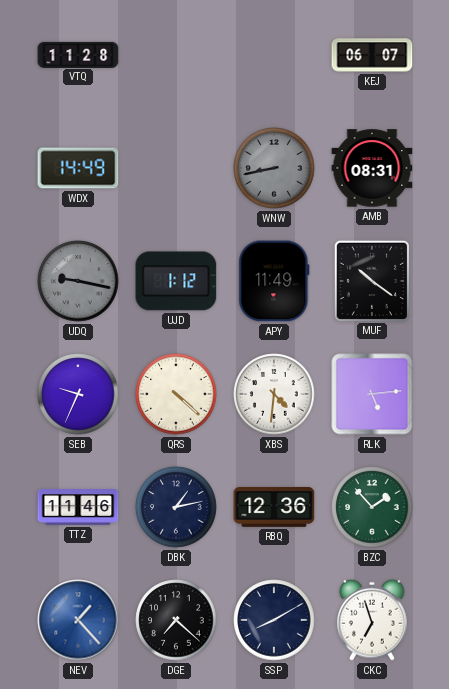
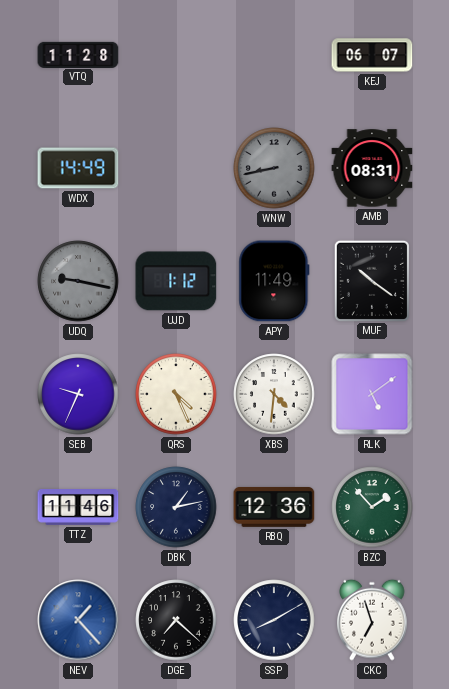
QRS: 4:22 -> 4:26 (176, 394)
RLK: 5:14 -> 5:09 (372, 394)
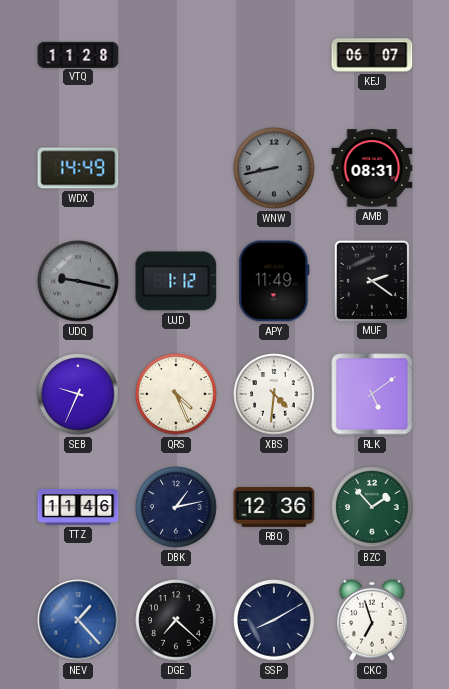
MUF: 10:21 -> 2:21 (372, 280)
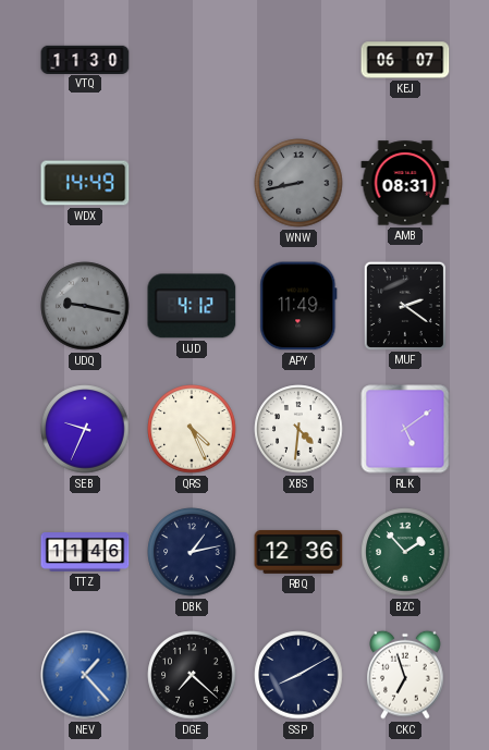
VTQ: 11:28 -> 11:30 (85, 59)
UJD: 1:12 -> 4:12 (192, 306)
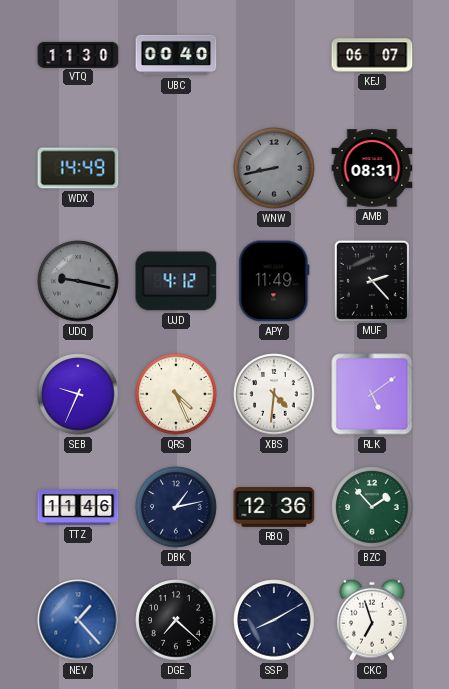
UBC: none -> 00:40 (176, 55)
MUF: 2:21 -> 2:23 (372, 280)
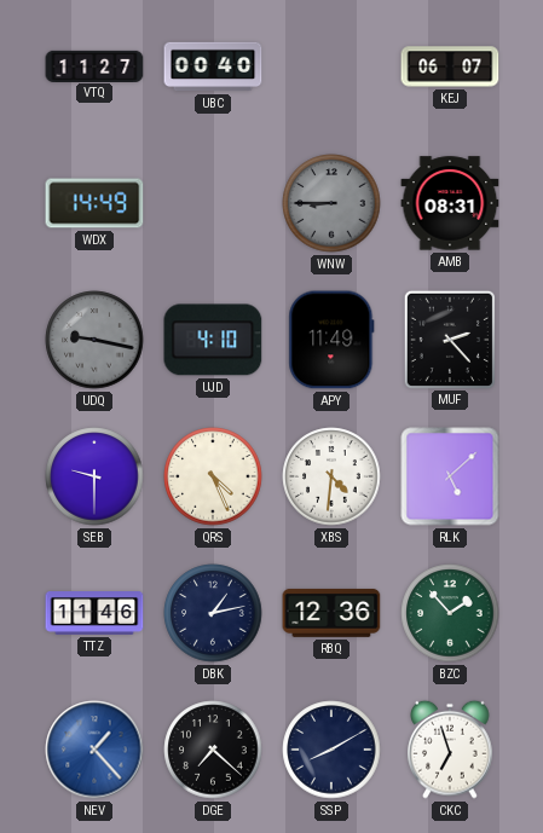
VTQ: 11:30 -> 11:27 (94, 65)
WNW: 8:43 -> 8:45 (331, 203)
UJD: 4:12 -> 4:10 (213, 340)
SEB: 9:34 -> 9:30 (94, 476)
RLK: 5:09 -> 5:08 (450, 476)
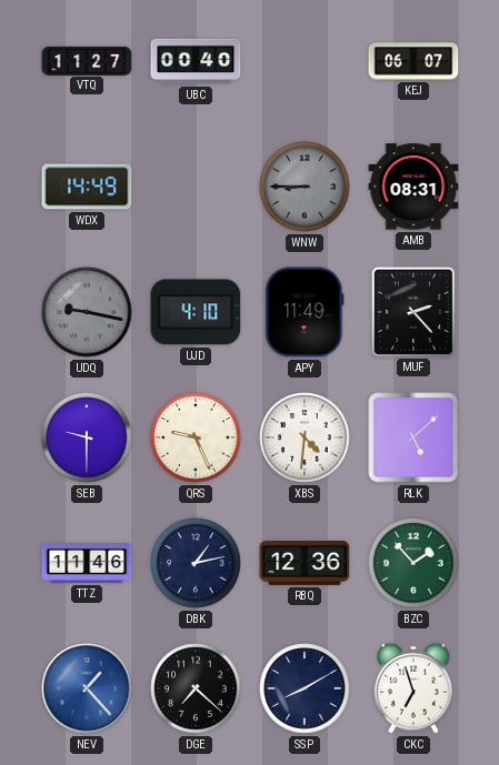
QRS: 4:26 -> 9:26 (196, 437)
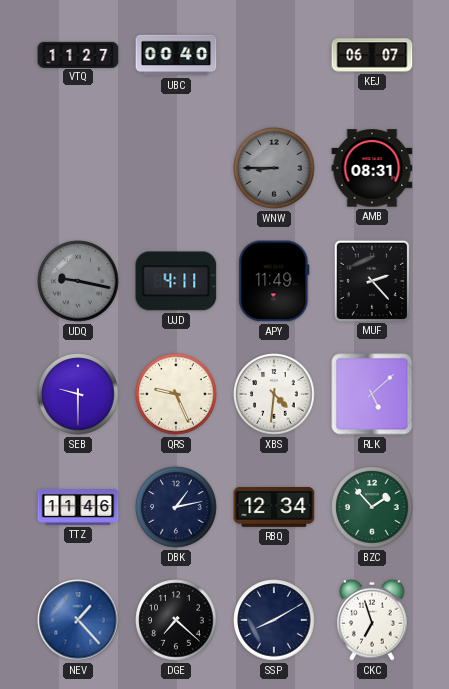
WDX: 14:49 -> none (87, 187)
UJD: 4:10 -> 4:11 (176, 281)
RBQ: 12:36 -> 12:34 (274, 507)
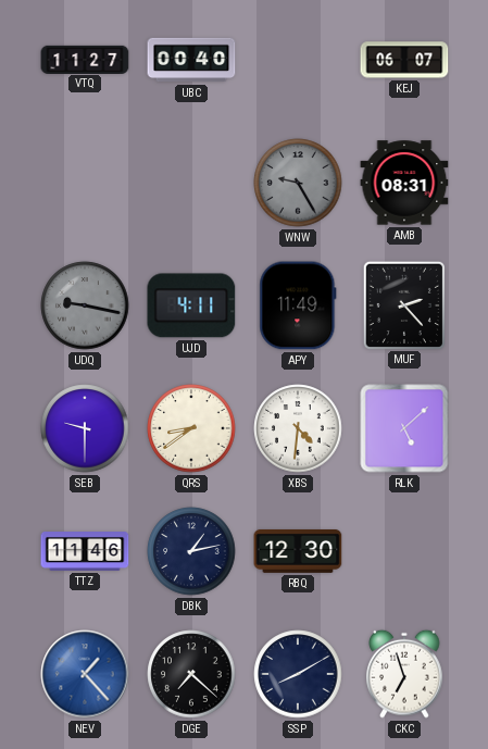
WNW: 8:45 -> 9:25 (298, 183)
QRS: 9:26 -> 8:39 (191, 428)
RBQ: 12:34 -> 12:30 (298, 551)
BZC: 1:53 -> none (372, 507)
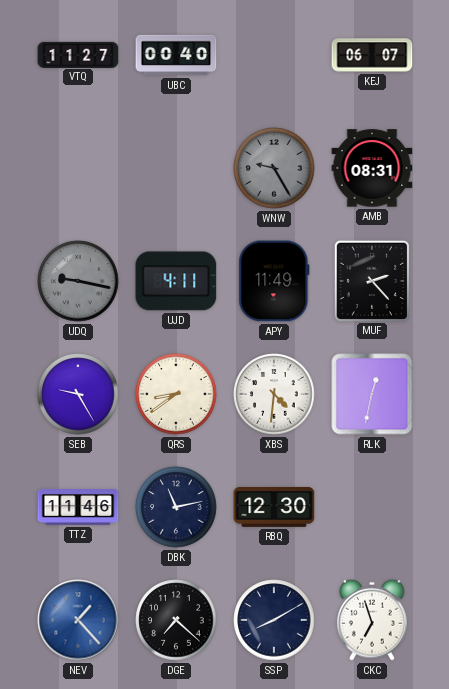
SEB: 9:30 -> 9:25 (78, 394)
RLK: 5:08 -> 12:32 (372, 394)
DBK: 1:13 -> 11:13 (176, 507)
